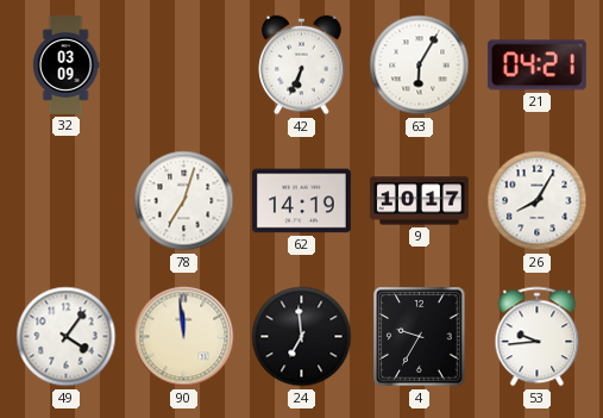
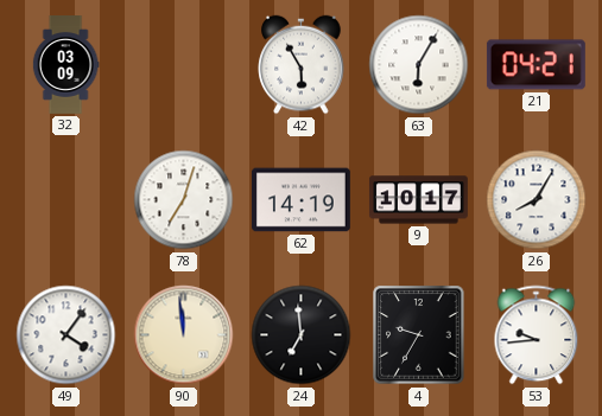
42: 6:34 -> 5:55 (302, 65)
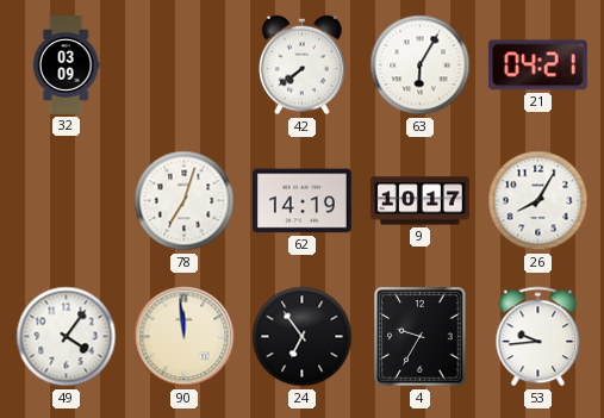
42: 5:55 -> 7:39 (303, 65)
24: 6:59 -> 6:54 (303, 337)
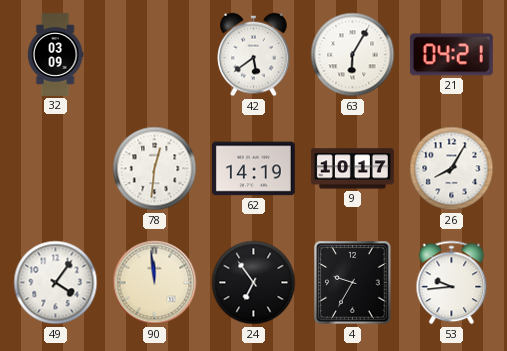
42: 7:39 -> 5:39 (254, 55)
78: 7:03 -> 12:31 (155, 169)
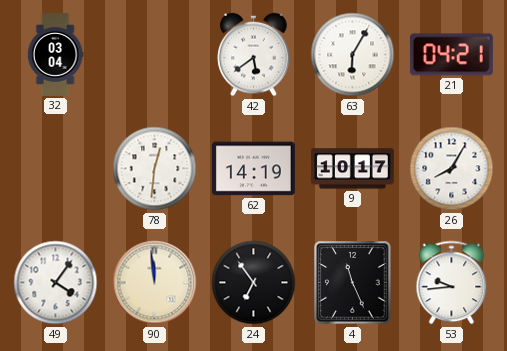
32: 03:09 -> 03:04 (55, 55)
4: 9:35 -> 11:26 (353, 283)
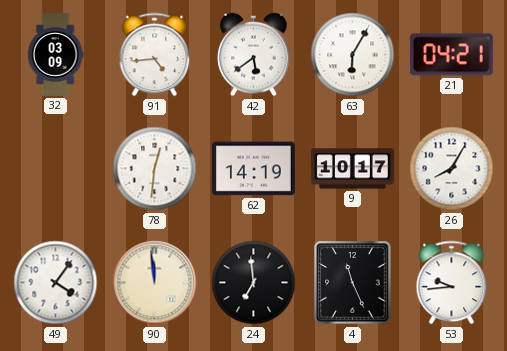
32: 03:04 -> 03:09 (55, 55)
91: none -> 4:44 (155, 55)
24: 6:54 -> 6:59 (254, 283)
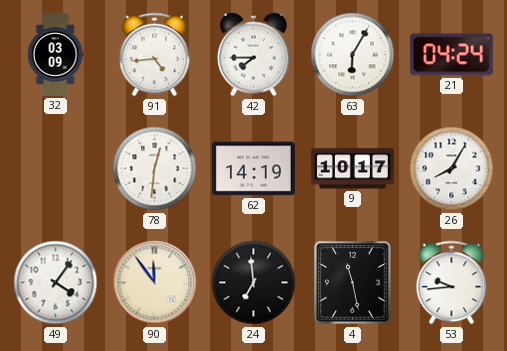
42: 5:39 -> 7:45 (254, 55)
21: 04:21 -> 04:24 (451, 55)
90: 11:59 -> 11:54 (155, 283)
4: 11:26 -> 11:28 (353, 283)
